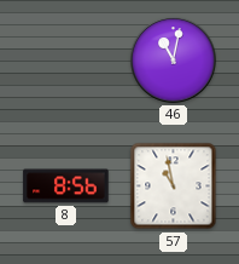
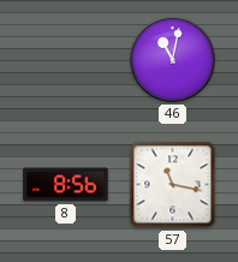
57: 10:58 -> 11:17 (173, 185)
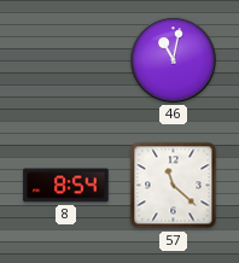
8: 8:56 -> 8:54 (66, 186)
57: 11:17 -> 11:22 (174, 186)
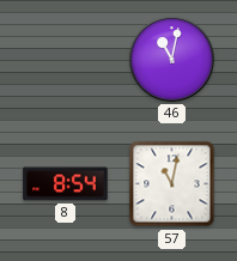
57: 11:22 -> 11:02 (172, 184)
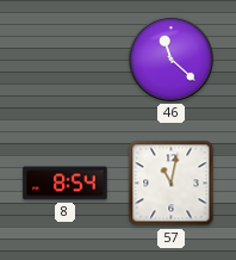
46: 11:02 -> 11:22 (172, 60)
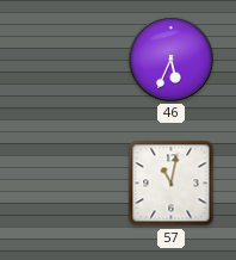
46: 11:22 -> 5:34 (172, 60)
8: 8:54 -> none (66, 184)
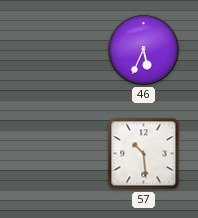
57: 11:02 -> 10:29 (144, 154)
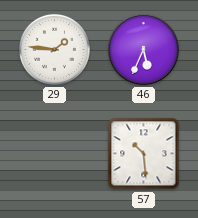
29: none -> 1:46 (54, 49)
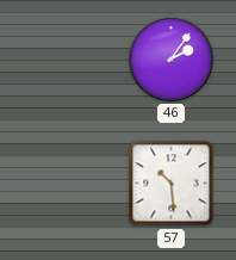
29: 1:46 -> none (54, 49)
46: 5:34 -> 2:06 (172, 60)
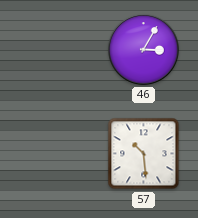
46: 2:06 -> 3:05 (144, 50)
